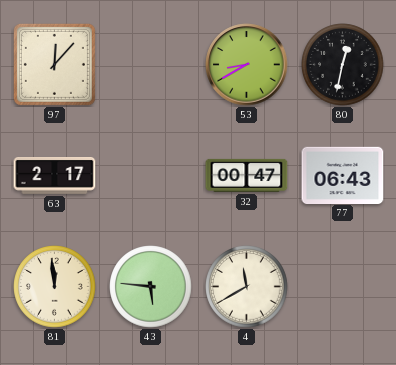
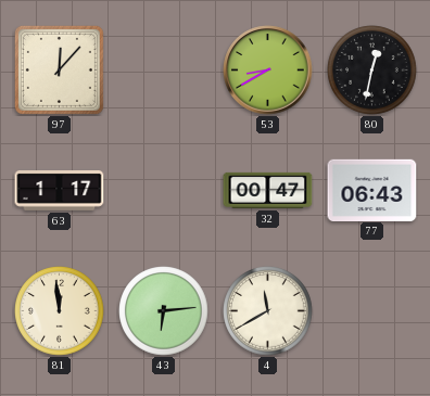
63: 2:17 -> 1:17 (60, 191)
43: 5:46 -> 6:14 (164, 311)
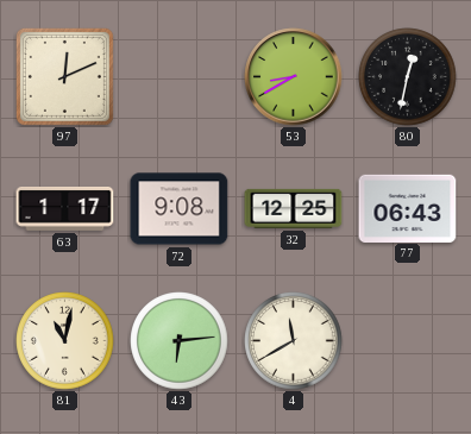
97: 12:07 -> 12:11 (64, 76)
72: none -> 9:08 (180, 209)
32: 00:47 -> 12:25 (294, 208)
81: 11:59 -> 11:02 (65, 341)
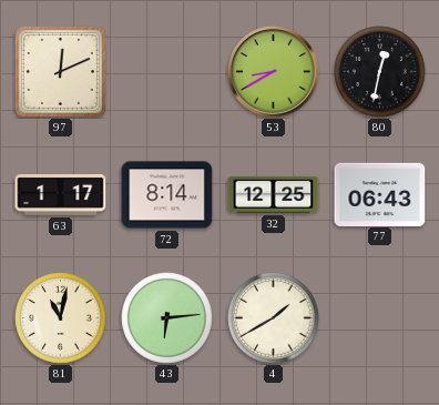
72: 9:08 -> 8:14 (167, 195)
4: 11:40 -> 1:40 (274, 318)
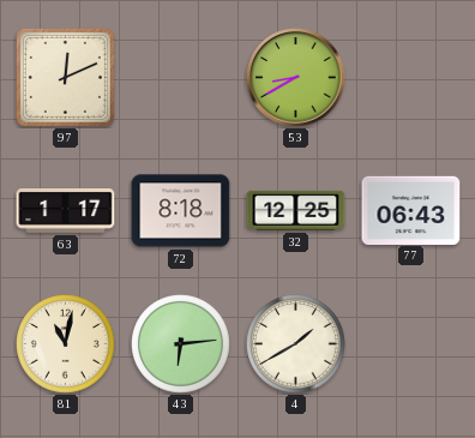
80: 12:32 -> none (380, 72)
72: 8:14 -> 8:18 (181, 211)
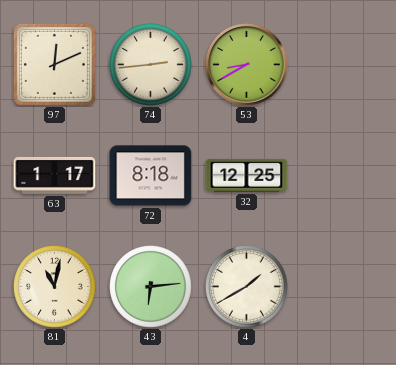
74: none -> 2:44 (151, 65)
77: 06:43 -> none (411, 210)
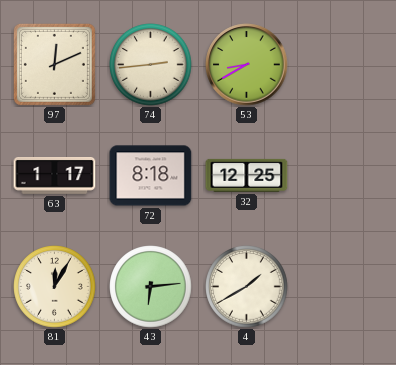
81: 11:02 -> 12:05 (55, 287)
